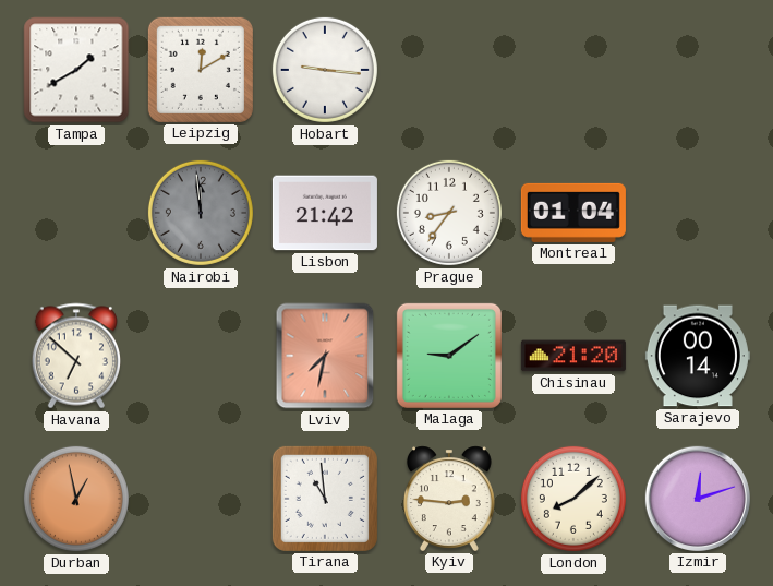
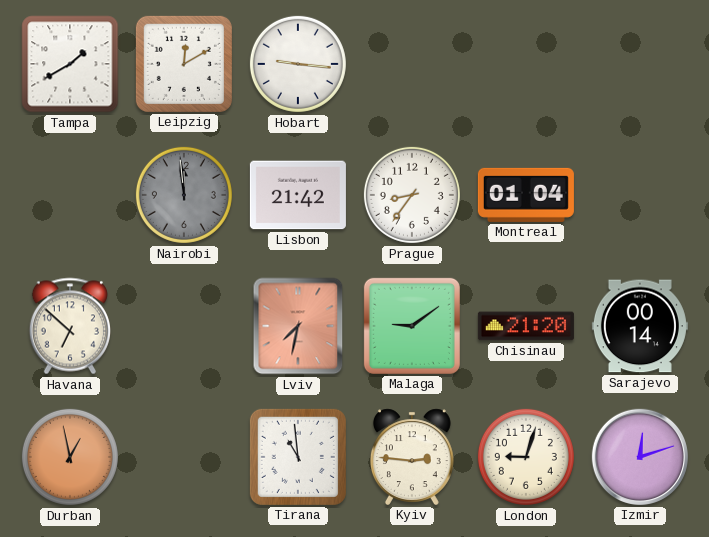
London: 8:08 -> 9:03 (526, 457)
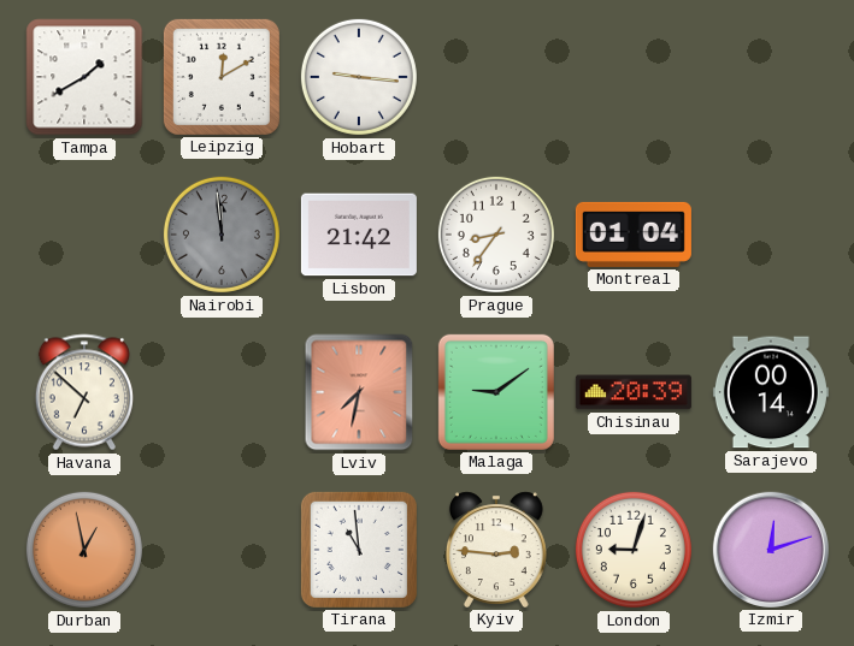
Chisinau: 21:20 -> 20:39 (634, 392)
